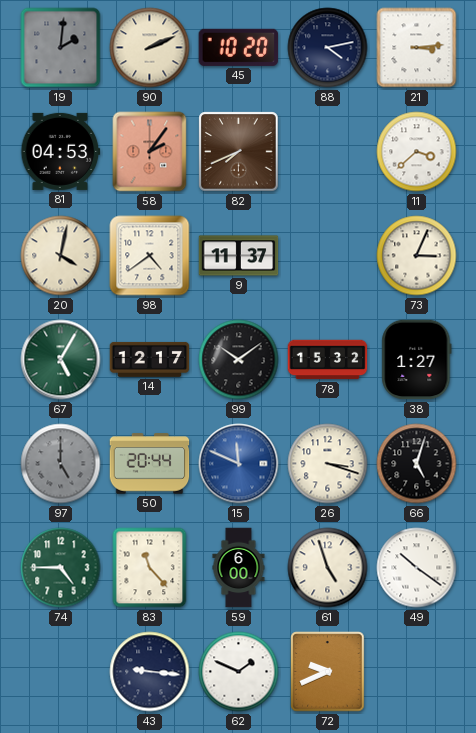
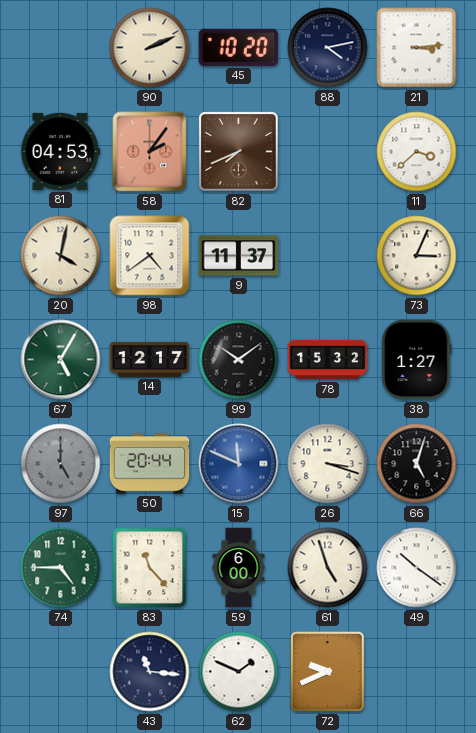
19: 2:01 -> none (61, 48)
43: 9:16 -> 11:16 (150, 672)
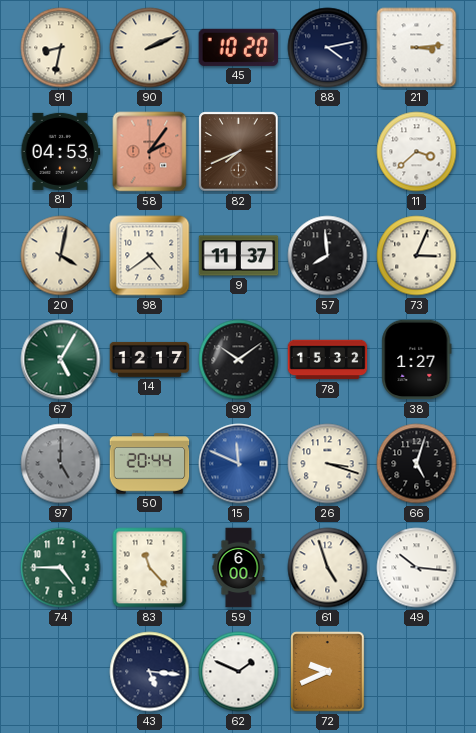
91: none -> 8:32 (61, 48)
57: none -> 7:59 (328, 256)
49: 10:21 -> 10:16 (417, 568)
43: 11:16 -> 5:16 (150, 672)
